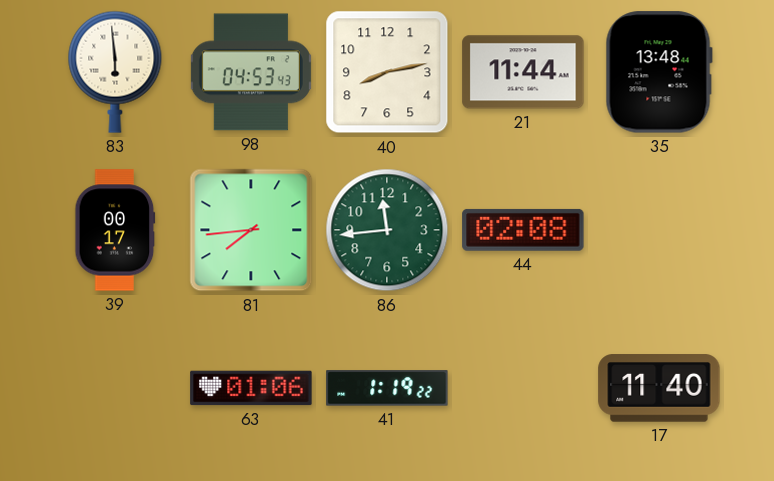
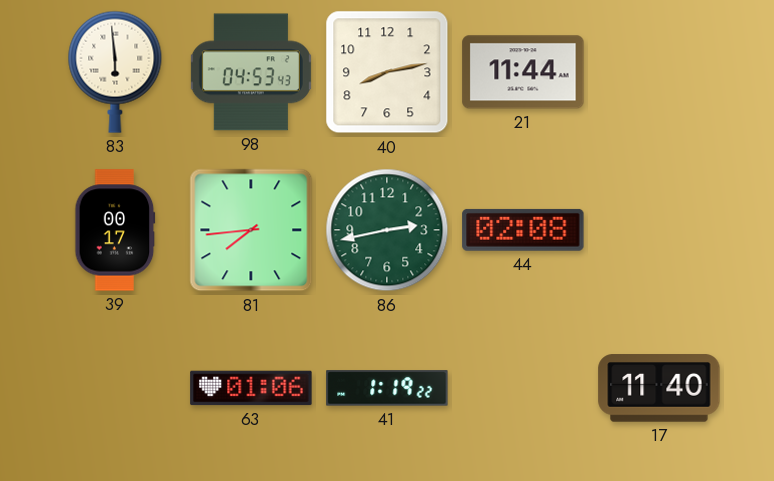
35: 13:48 -> none (659, 72)
86: 11:44 -> 2:43 (387, 230)
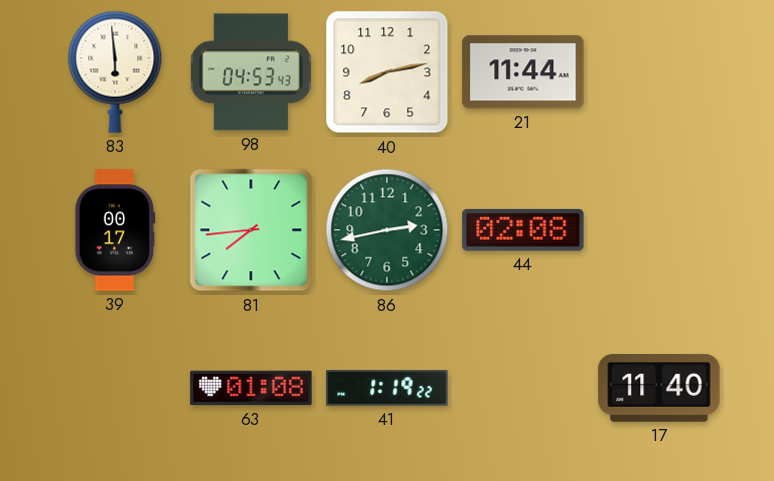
63: 01:06 -> 01:08 (251, 388)
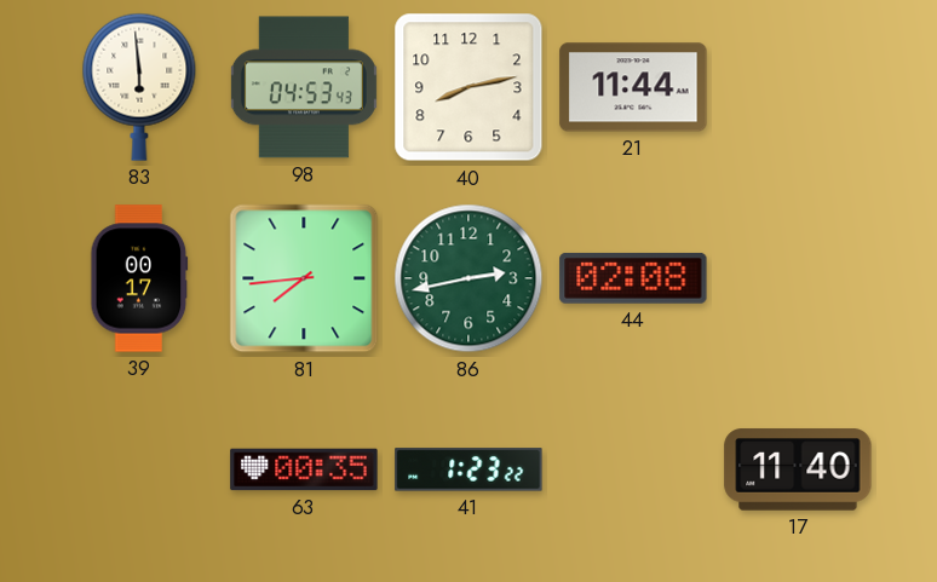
63: 01:08 -> 00:35 (304, 469)
41: 1:19 -> 1:23 (469, 469)
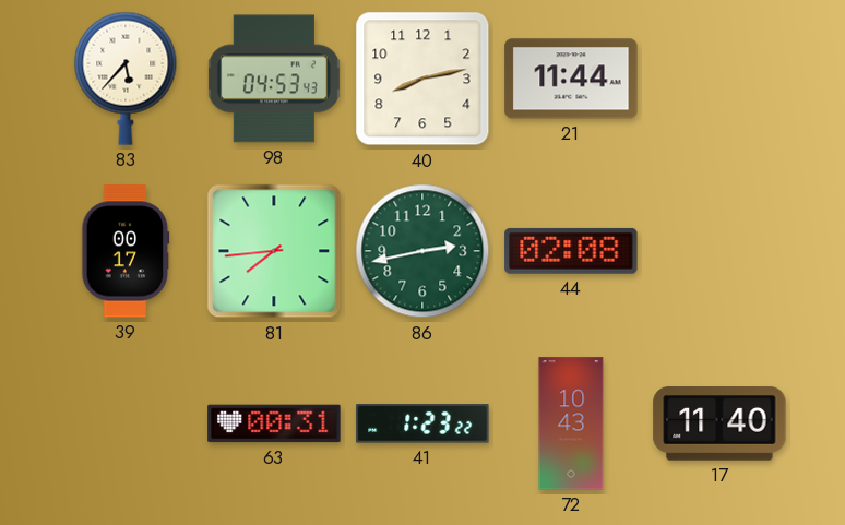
83: 5:59 -> 5:37 (126, 79)
63: 00:35 -> 00:31 (274, 423)
72: none -> 10:43 (571, 423)
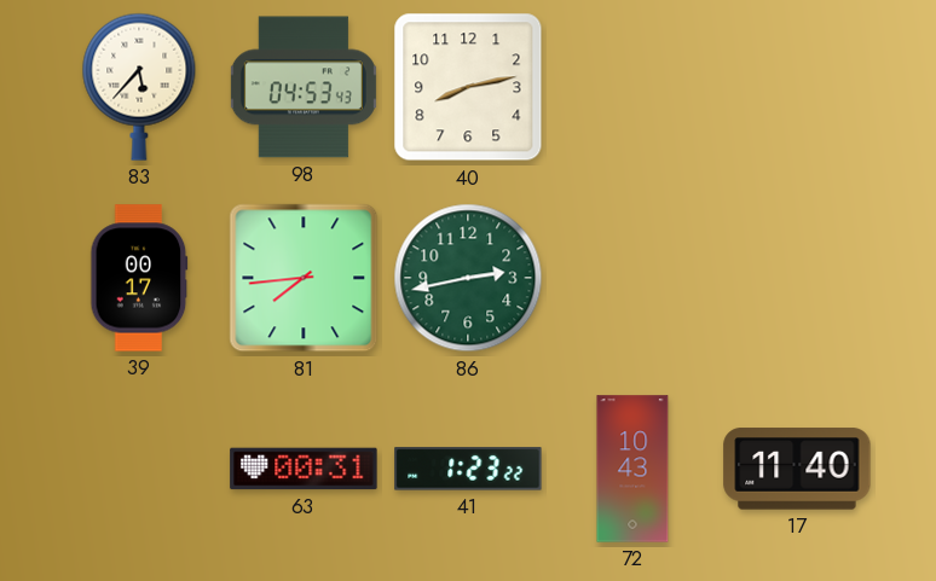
21: 11:44 -> none (571, 79)
44: 02:08 -> none (571, 251)
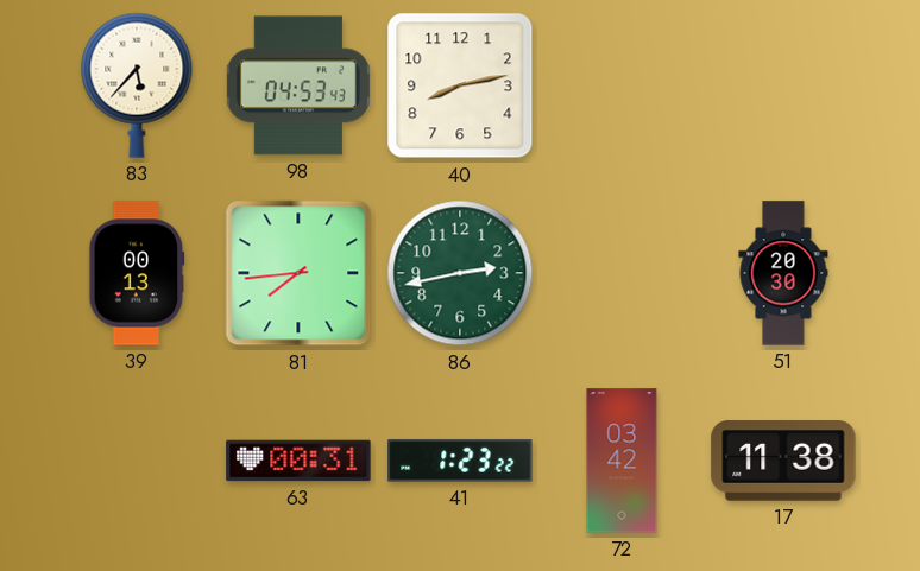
39: 00:17 -> 00:13 (137, 273)
51: none -> 20:30 (783, 273)
72: 10:43 -> 03:42 (622, 461)
17: 11:40 -> 11:38 (783, 461)
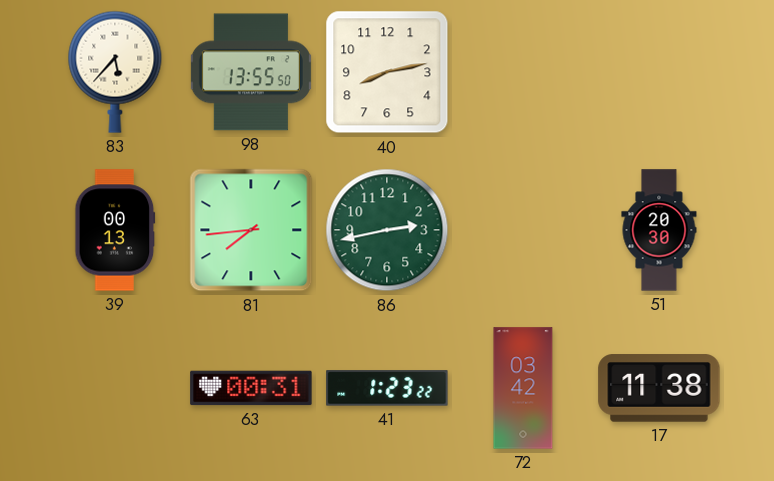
98: 04:53 -> 13:55 (251, 72)
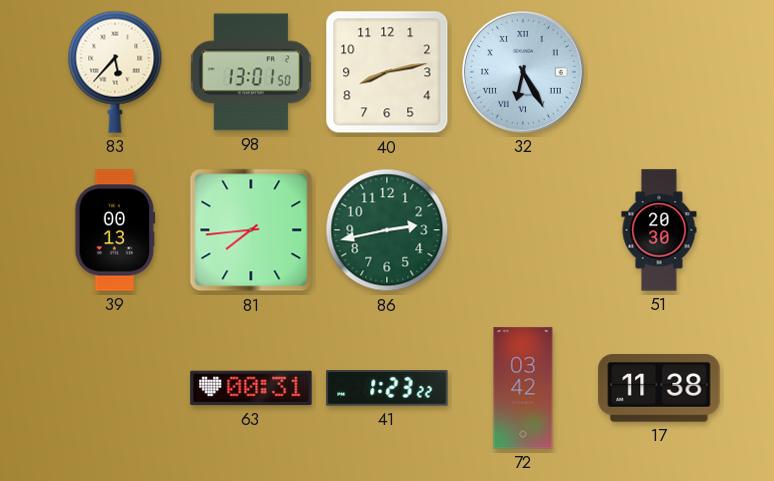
98: 13:55 -> 13:01 (251, 72)
32: none -> 6:25 (523, 72)
